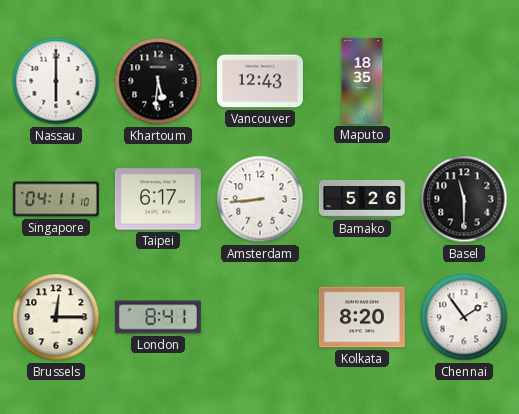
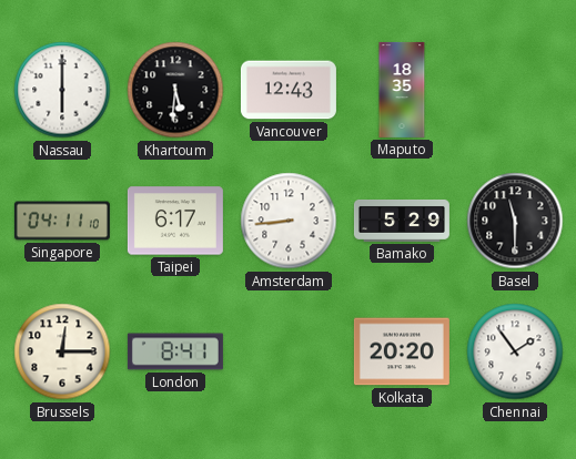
Bamako: 5:26 -> 5:29 (402, 221)
Kolkata: 8:20 -> 20:20 (402, 351)
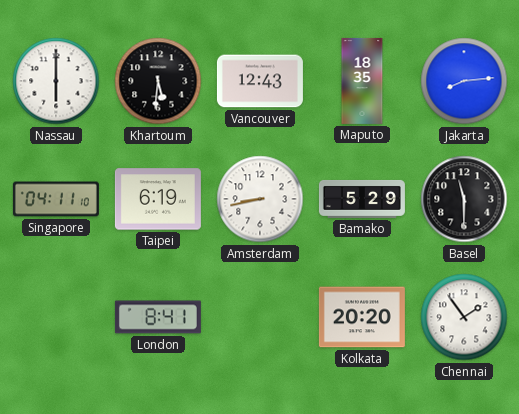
Jakarta: none -> 8:14 (464, 81)
Taipei: 6:17 -> 6:19 (158, 199)
Amsterdam: 8:44 -> 8:43 (260, 199)
Brussels: 12:15 -> none (62, 351)
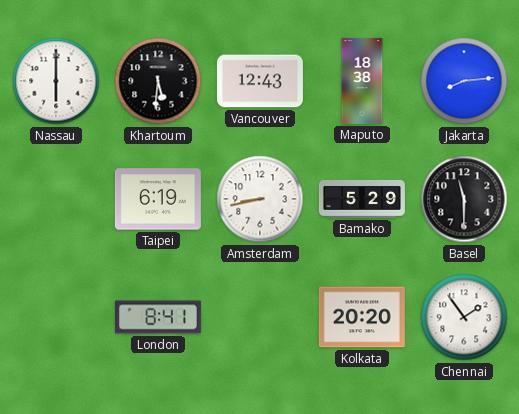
Maputo: 18:35 -> 18:38 (362, 81)
Singapore: 04:11 -> none (56, 199)
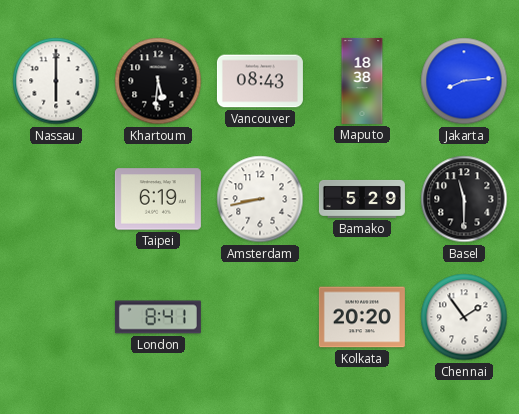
Vancouver: 12:43 -> 08:43 (260, 81)
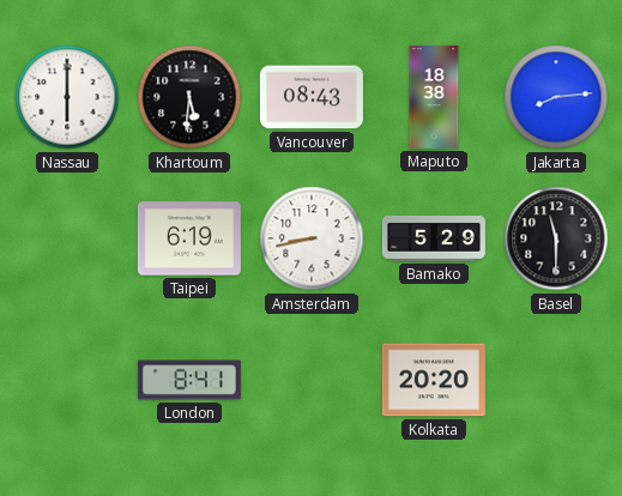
Chennai: 1:54 -> none (464, 317)
